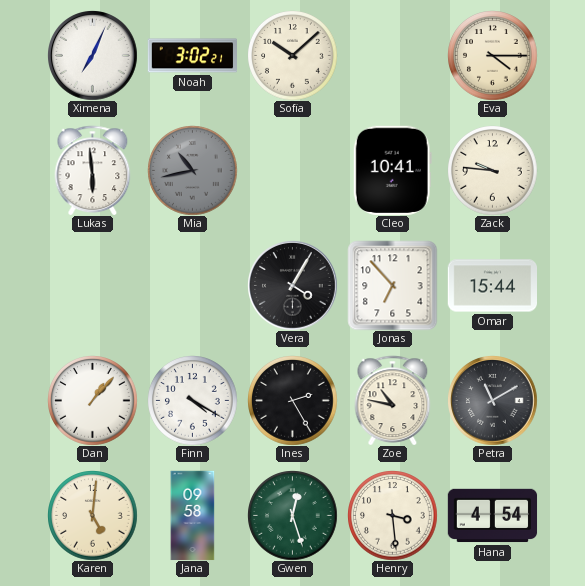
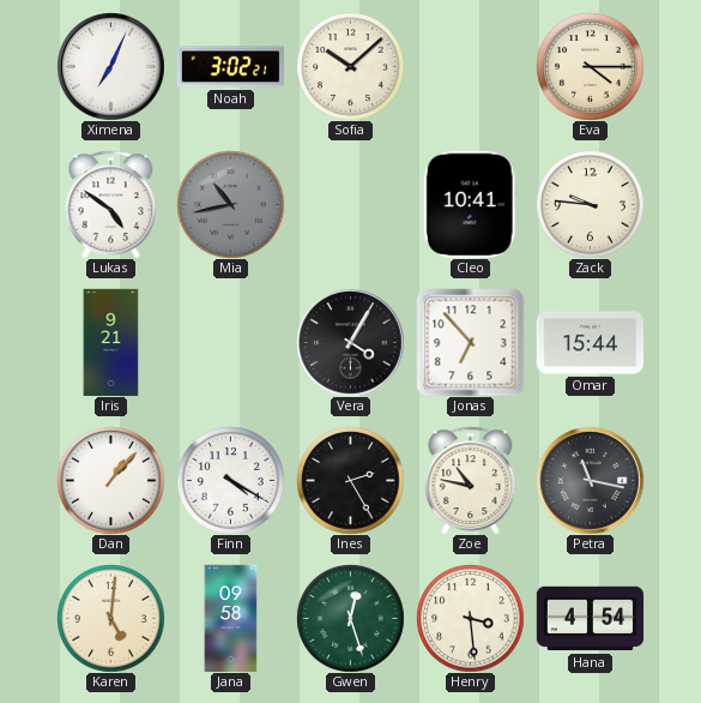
Lukas: 5:59 -> 4:51 (111, 204)
Iris: none -> 9:21 (111, 342)
Petra: 11:10 -> 11:17 (591, 481)
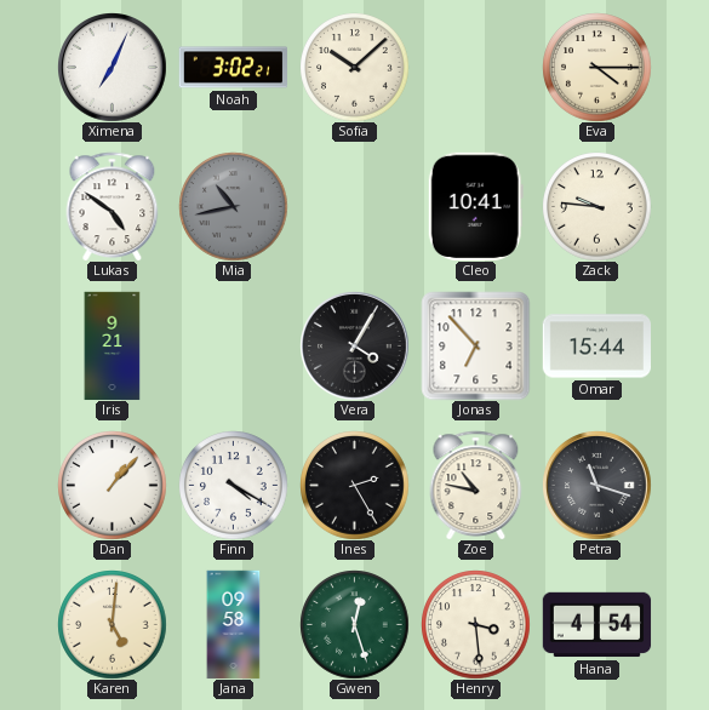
Petra: 11:17 -> 11:18 (597, 486)
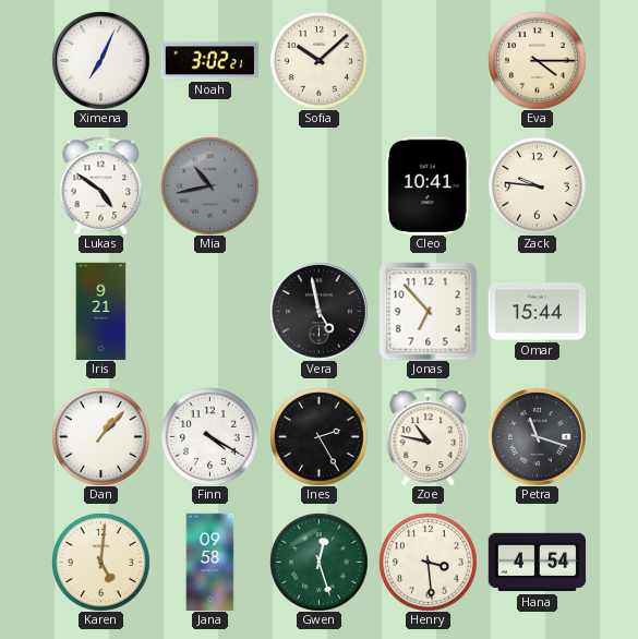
Vera: 4:05 -> 4:58 (320, 312)
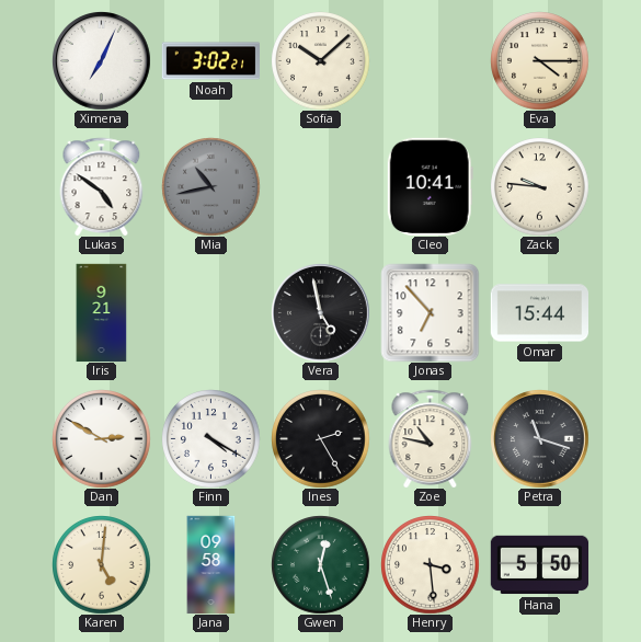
Dan: 1:07 -> 2:50 (101, 438)
Hana: 4:54 -> 5:50 (539, 565)
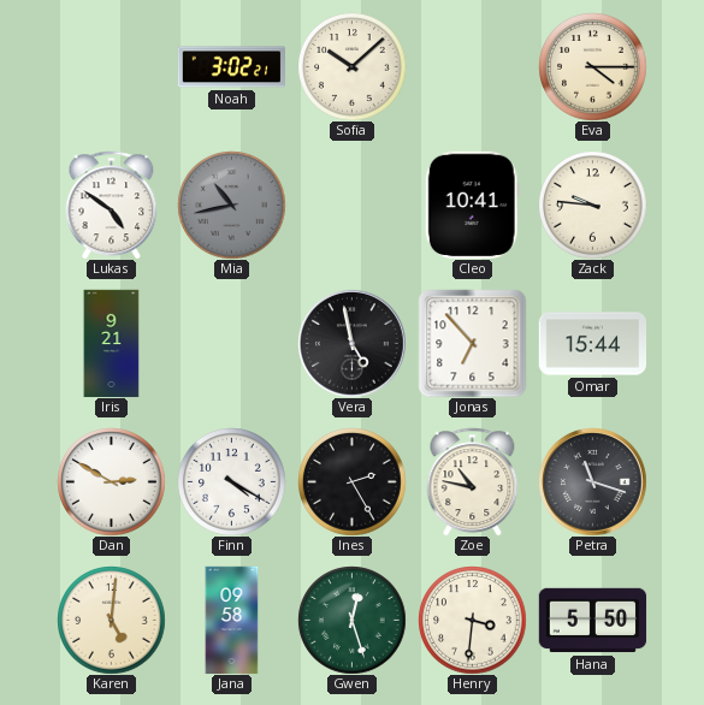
Ximena: 7:04 -> none (102, 61)
Henry: 3:29 -> 3:31 (472, 620)
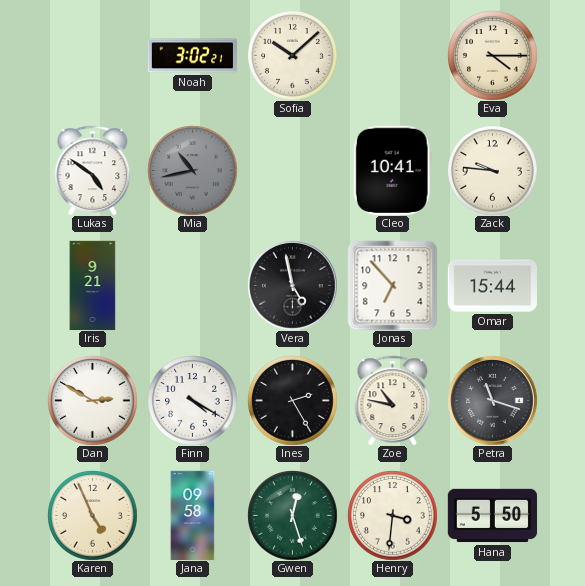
Karen: 5:01 -> 4:56 (92, 515)
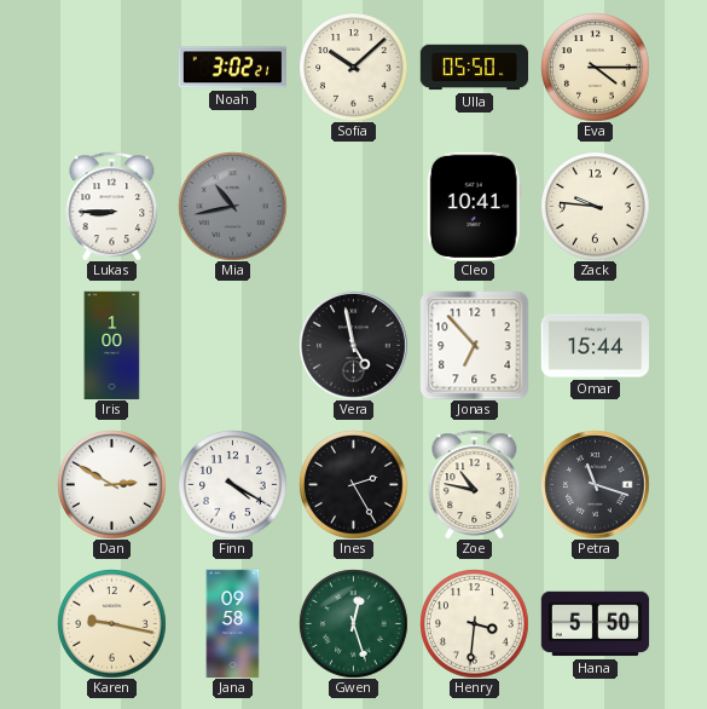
Ulla: none -> 05:50 (474, 68)
Lukas: 4:51 -> 8:45 (112, 206)
Iris: 9:21 -> 1:00 (112, 345)
Karen: 4:56 -> 9:17 (111, 623)
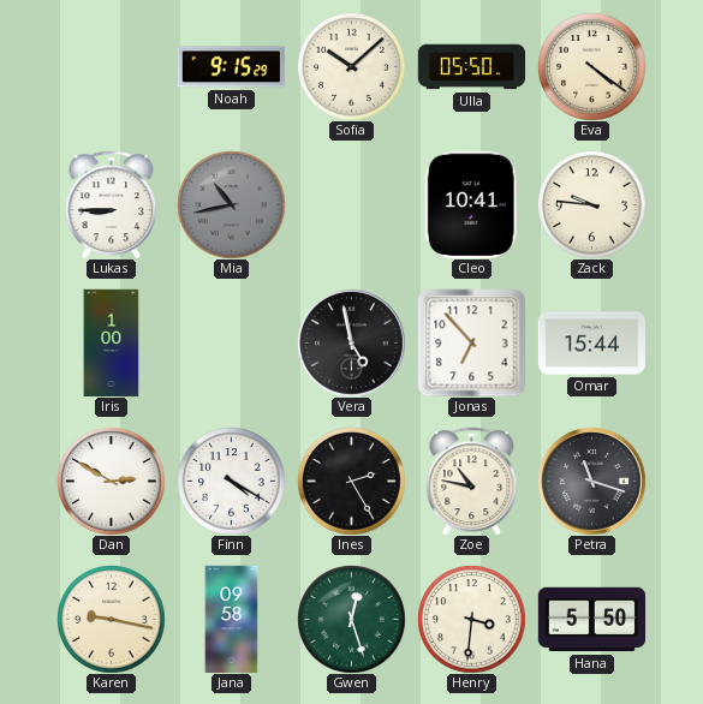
Noah: 3:02 -> 9:15 (231, 67)
Eva: 4:15 -> 4:21 (591, 66)
